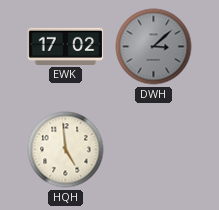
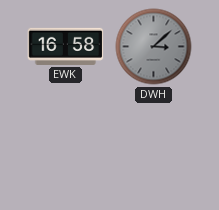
EWK: 17:02 -> 16:58 (66, 46)
HQH: 4:59 -> none (66, 150)
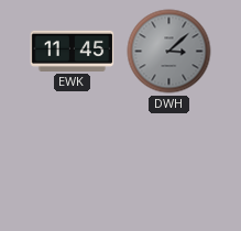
EWK: 16:58 -> 11:45 (73, 51)
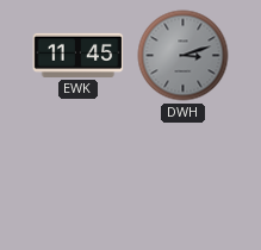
DWH: 3:08 -> 3:12 (184, 56)
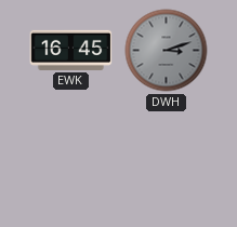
EWK: 11:45 -> 16:45 (71, 50)
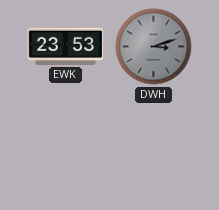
EWK: 16:45 -> 23:53 (66, 46)
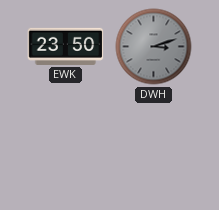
EWK: 23:53 -> 23:50 (66, 46)
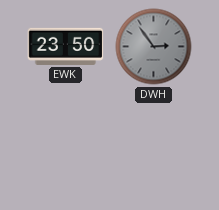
DWH: 3:12 -> 2:54 (154, 47)
